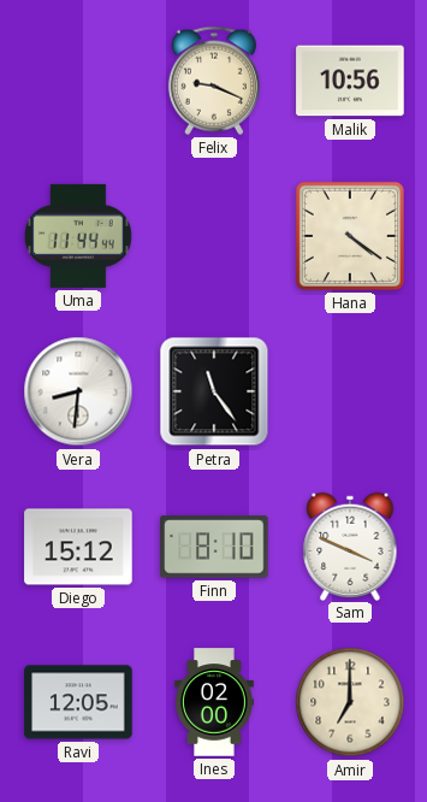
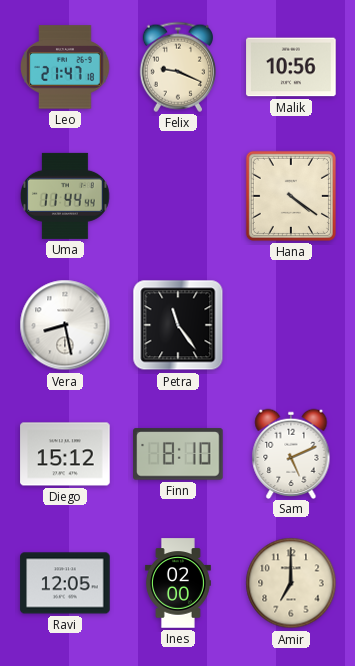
Leo: none -> 21:47 (65, 67)
Vera: 8:31 -> 8:28 (65, 325)
Sam: 3:49 -> 5:11 (291, 453)
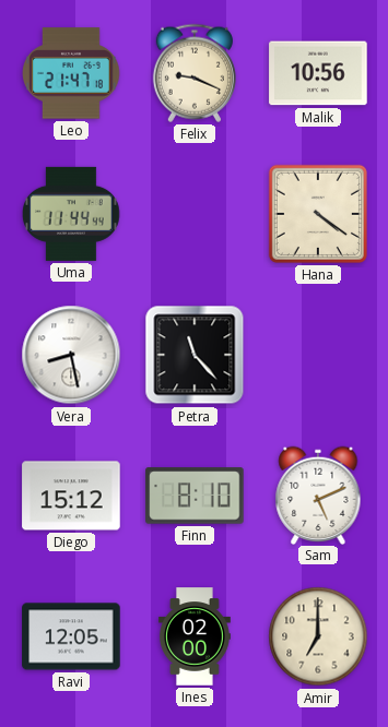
Petra: 11:24 -> 11:23 (195, 355)
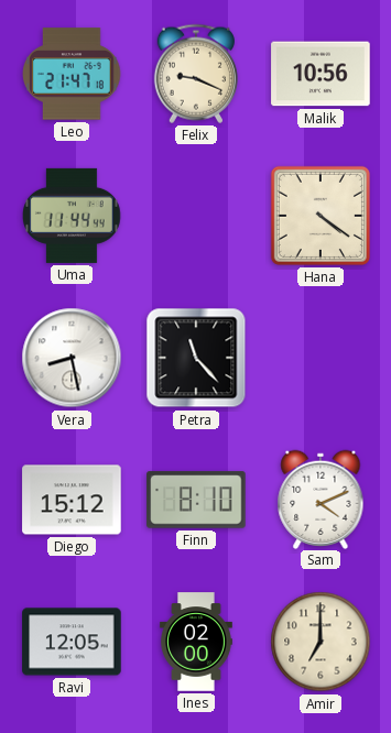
Sam: 5:11 -> 4:11 (321, 499)
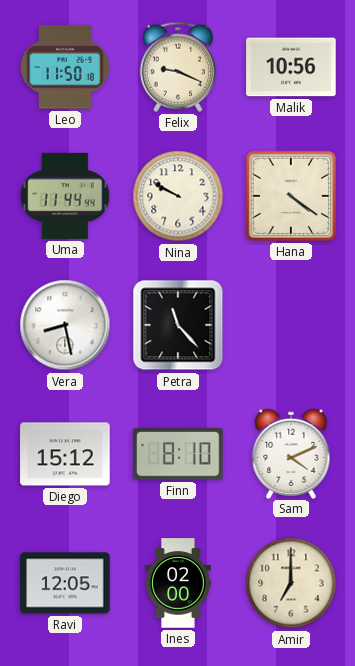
Leo: 21:47 -> 11:50 (65, 67)
Nina: none -> 9:50 (178, 196)
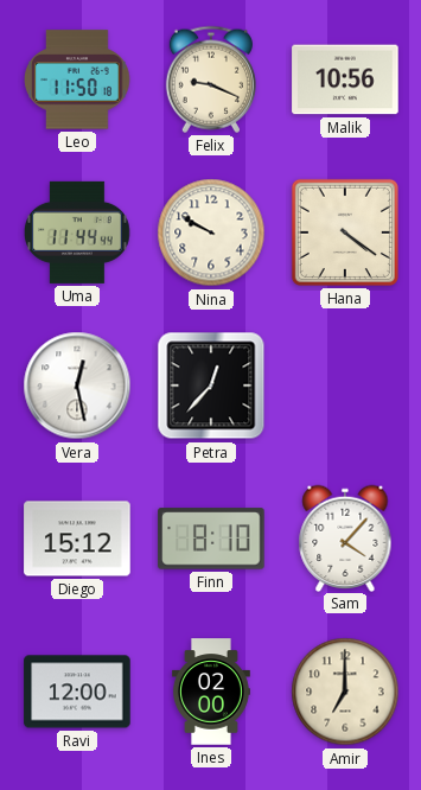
Vera: 8:28 -> 12:28 (77, 386)
Petra: 11:23 -> 12:37 (211, 386)
Sam: 4:11 -> 4:07 (345, 537)
Ravi: 12:05 -> 12:00 (77, 692)
